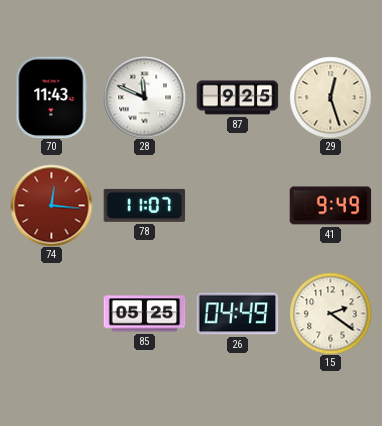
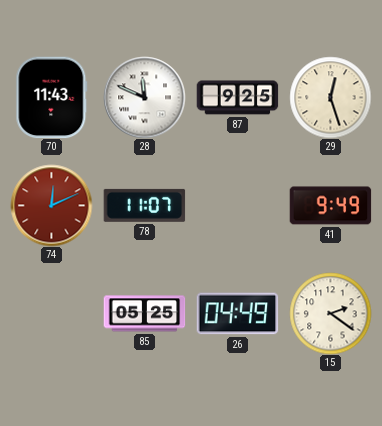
74: 12:16 -> 12:11 (51, 205)
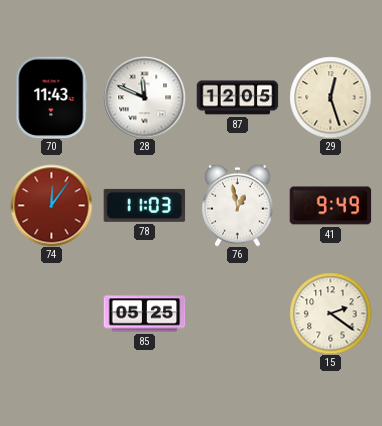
87: 9:25 -> 12:05 (237, 98)
74: 12:11 -> 12:06 (51, 205)
78: 11:07 -> 11:03 (144, 205)
76: none -> 12:58 (238, 205)
26: 04:49 -> none (237, 314)
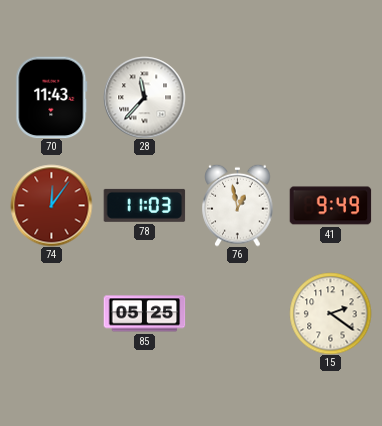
28: 11:49 -> 11:37 (144, 97)
87: 12:05 -> none (237, 98)
29: 12:27 -> none (330, 97)
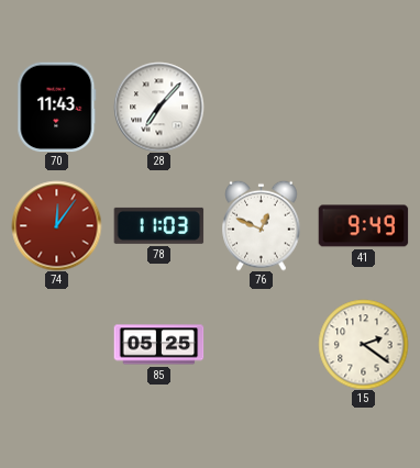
28: 11:37 -> 7:07 (158, 107)
76: 12:58 -> 12:49 (262, 225)
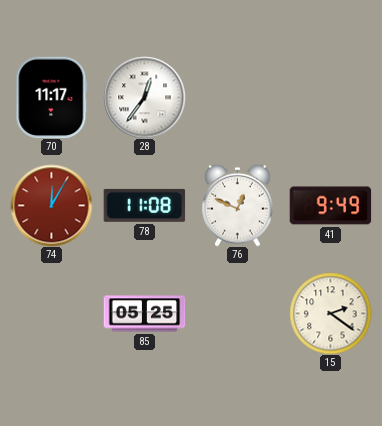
70: 11:43 -> 11:17 (52, 97)
28: 7:07 -> 12:36 (144, 97)
74: 12:06 -> 12:05 (51, 205)
78: 11:03 -> 11:08 (144, 205)
